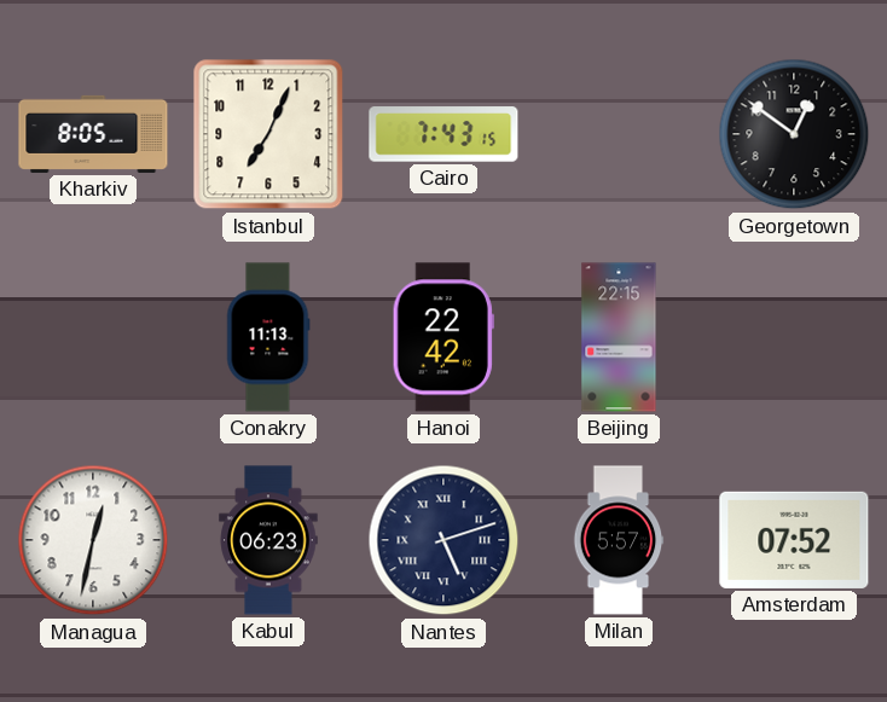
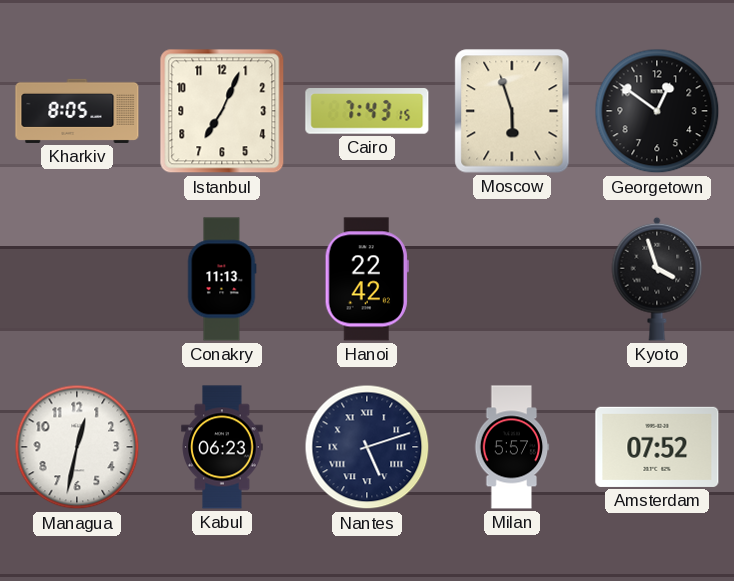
Moscow: none -> 5:57 (512, 111)
Beijing: 22:15 -> none (619, 337)
Kyoto: none -> 3:57 (657, 279)
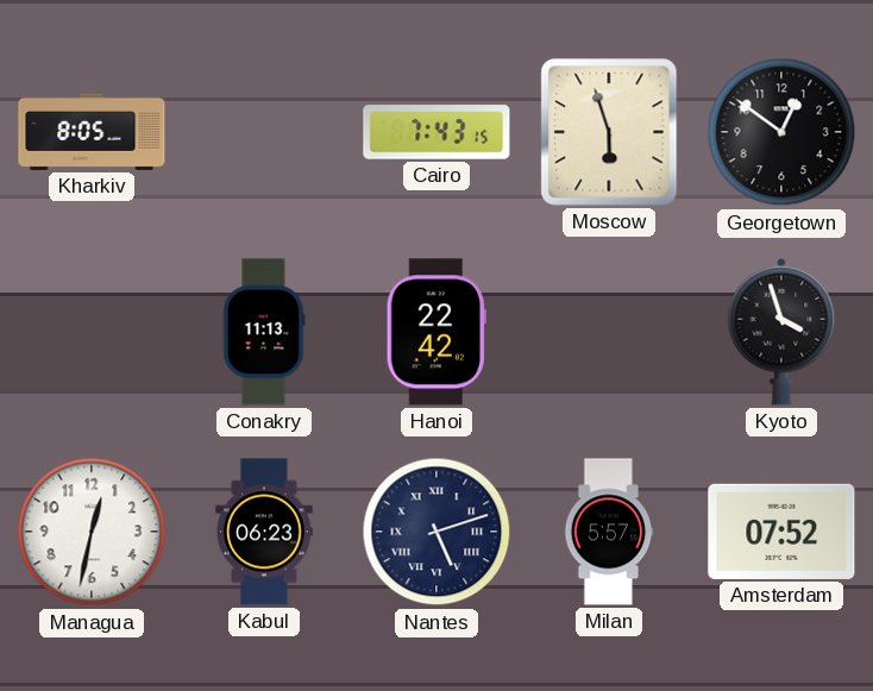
Istanbul: 7:04 -> none (222, 111)
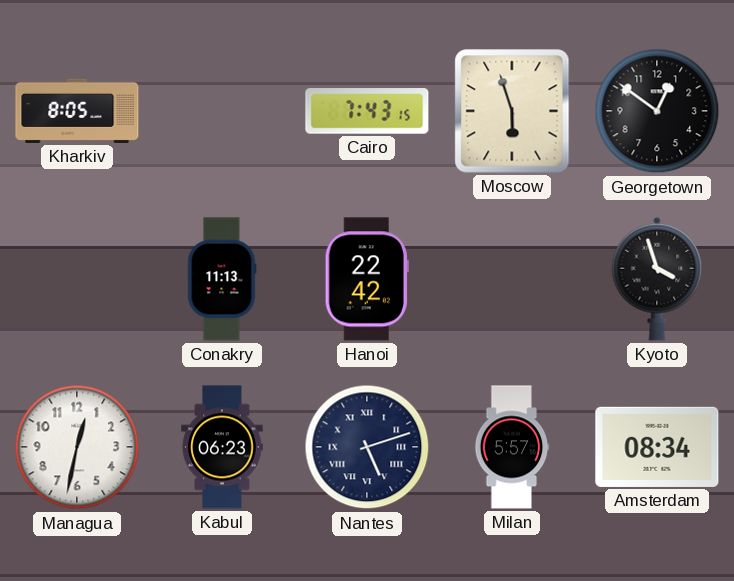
Amsterdam: 07:52 -> 08:34 (657, 447)
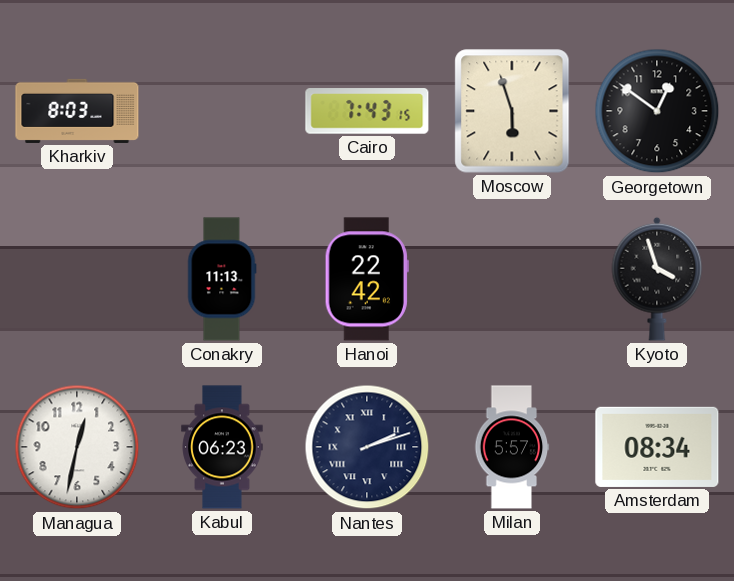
Kharkiv: 8:05 -> 8:03 (77, 111)
Nantes: 5:12 -> 2:12 (367, 447)
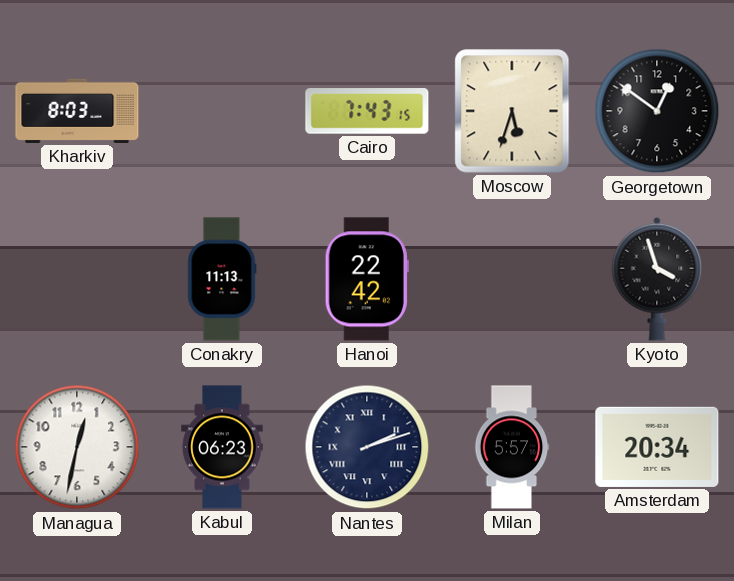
Moscow: 5:57 -> 5:33 (512, 111)
Amsterdam: 08:34 -> 20:34 (657, 447)
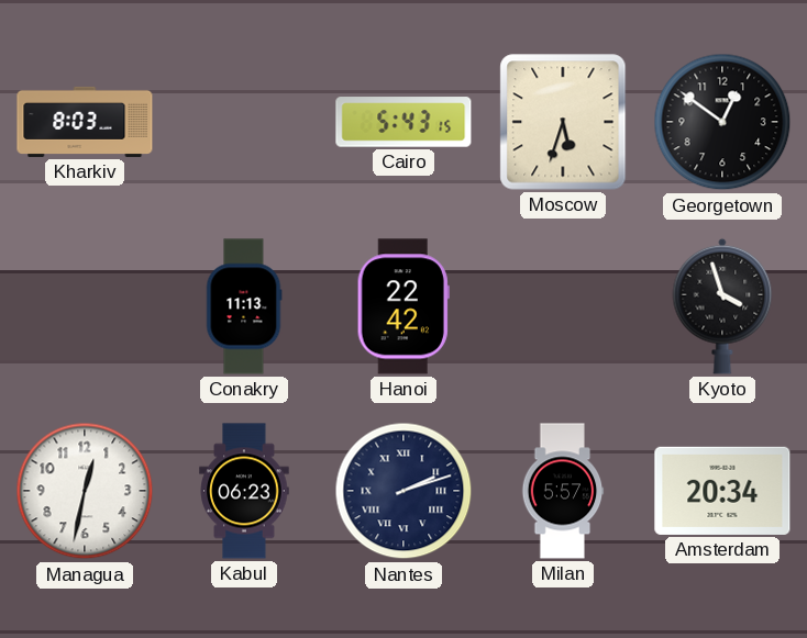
Cairo: 7:43 -> 5:43 (403, 122)
